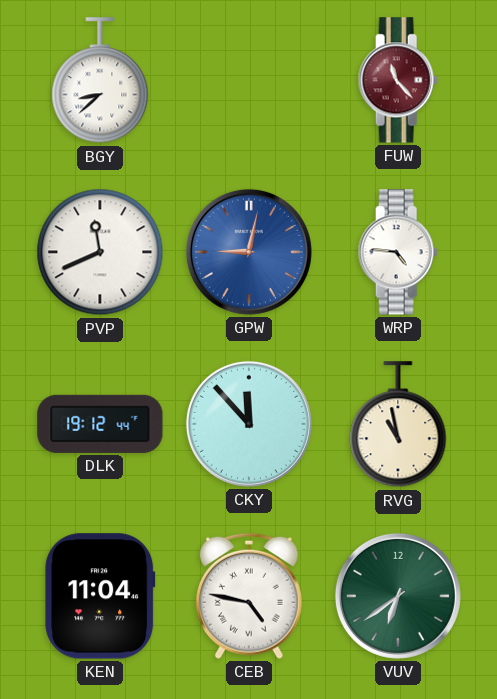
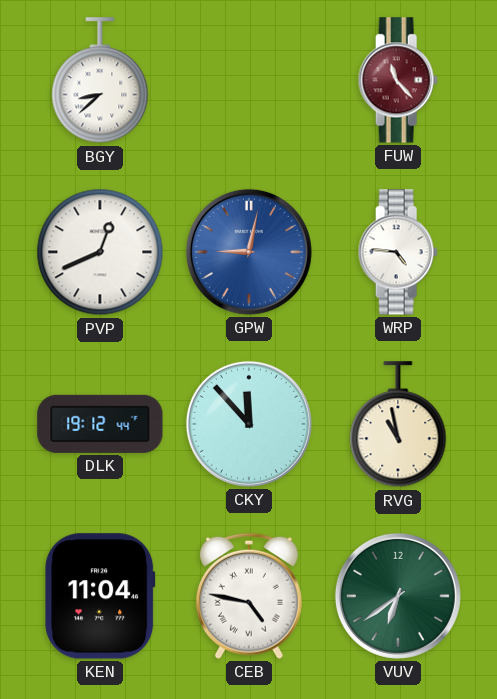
PVP: 11:41 -> 12:41 (100, 252)
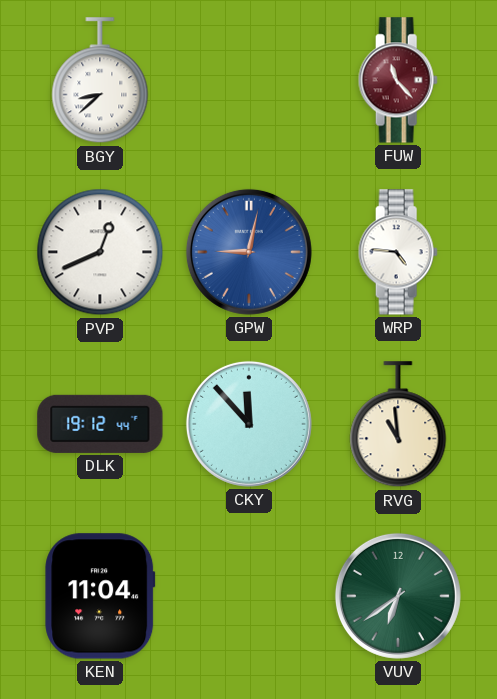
RVG: 10:58 -> 10:59 (398, 425)
CEB: 4:47 -> none (249, 596)
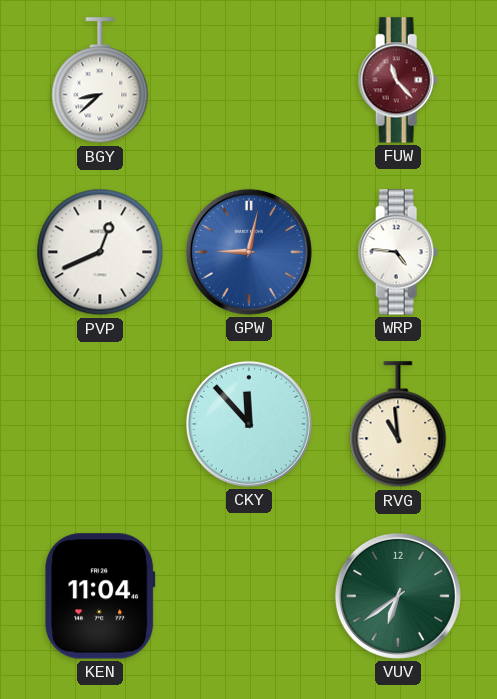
DLK: 19:12 -> none (100, 424)
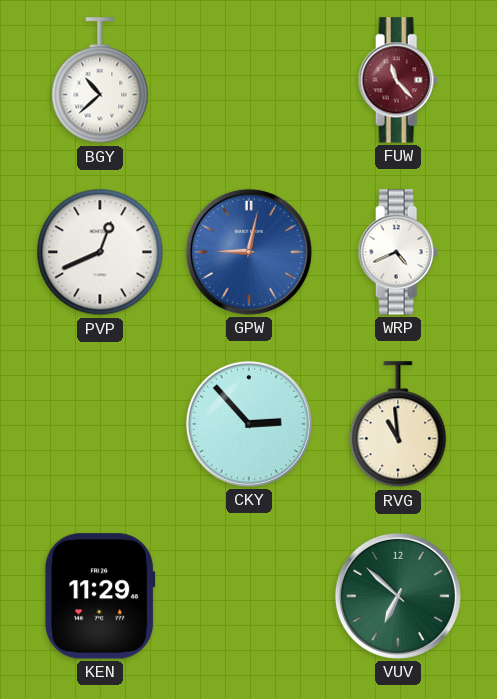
BGY: 8:38 -> 10:38 (100, 81)
WRP: 4:46 -> 4:41 (398, 252)
CKY: 11:53 -> 2:53 (249, 424)
KEN: 11:04 -> 11:29 (100, 596)
VUV: 6:39 -> 6:52 (398, 596)
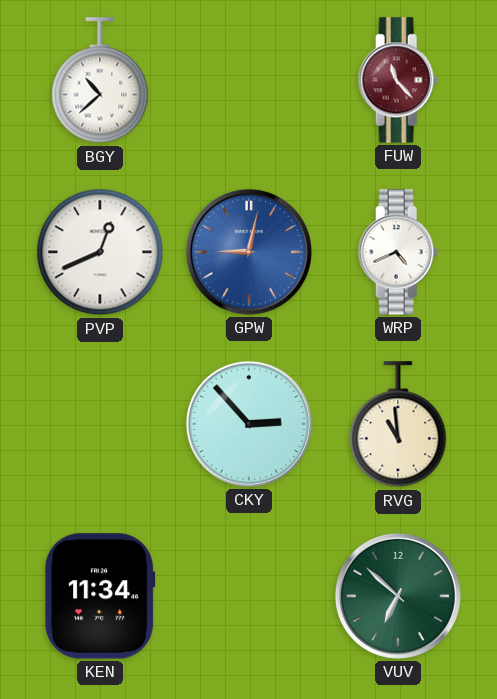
KEN: 11:29 -> 11:34 (100, 596)
